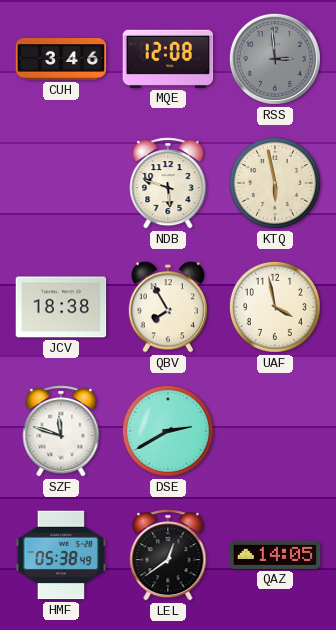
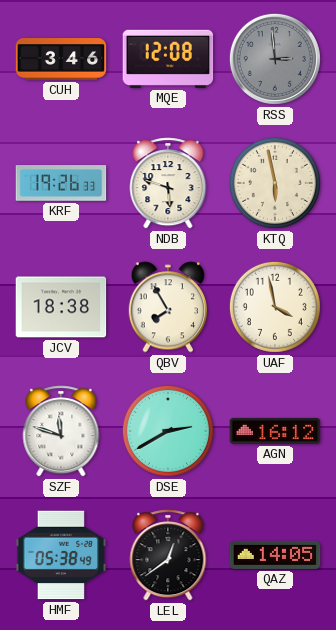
KRF: none -> 19:26 (61, 183)
AGN: none -> 16:12 (275, 431)
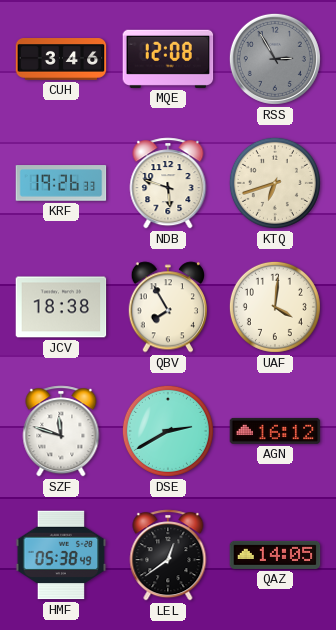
RSS: 2:59 -> 2:55 (275, 59)
KTQ: 5:58 -> 6:42 (275, 183)
UAF: 3:58 -> 4:01 (275, 307)
